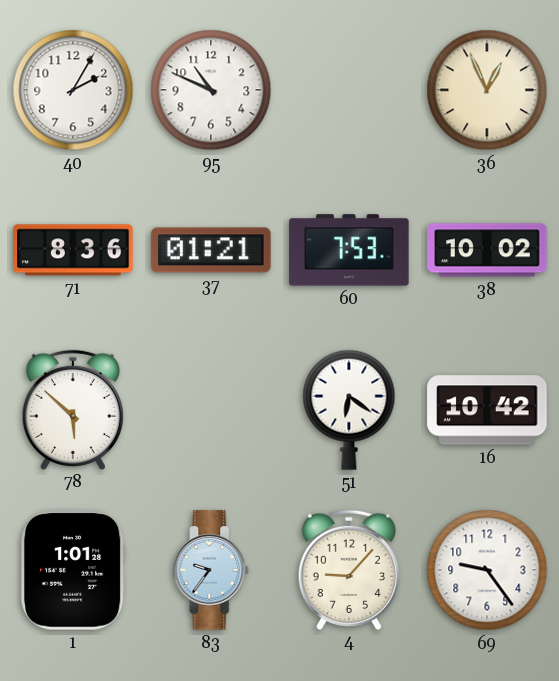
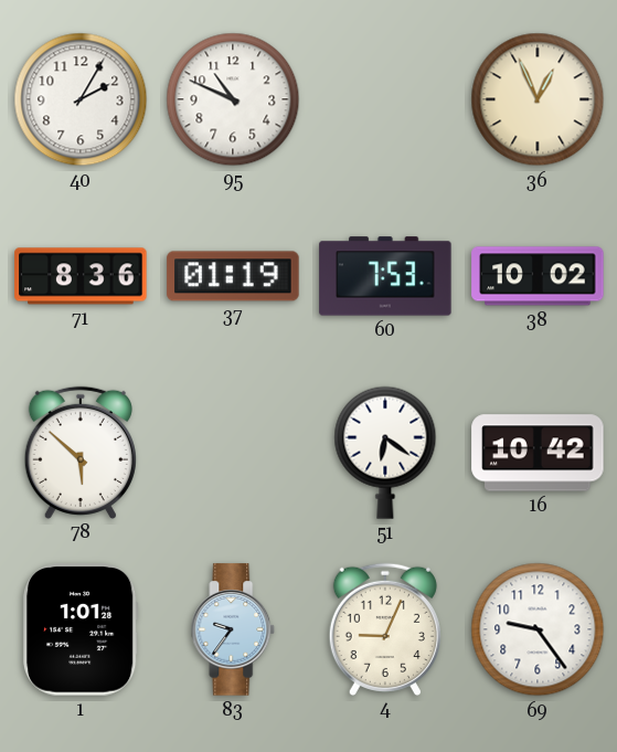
37: 01:21 -> 01:19 (233, 276)
4: 9:07 -> 9:04 (385, 628)
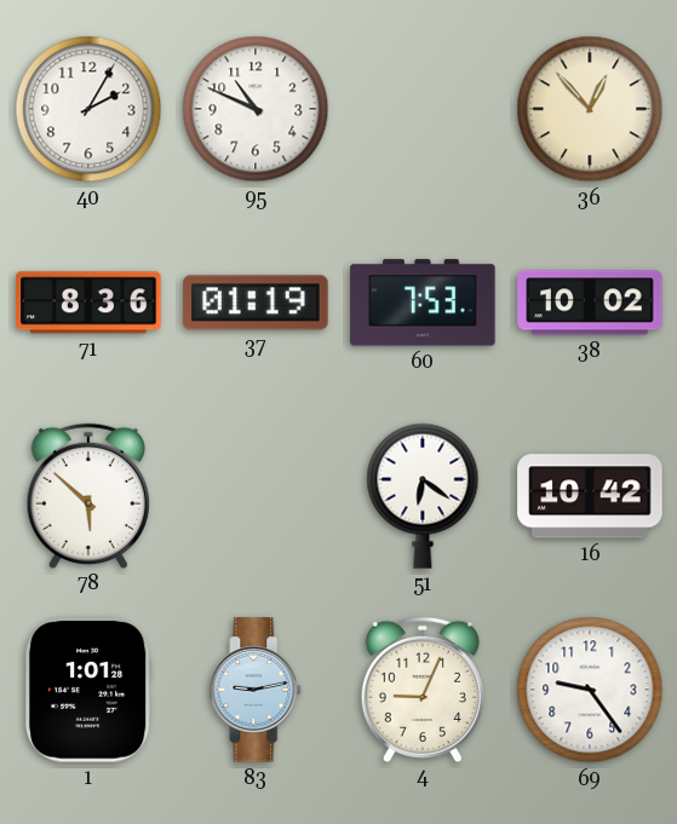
36: 12:56 -> 12:53 (590, 109)
83: 9:36 -> 9:13 (256, 690)
